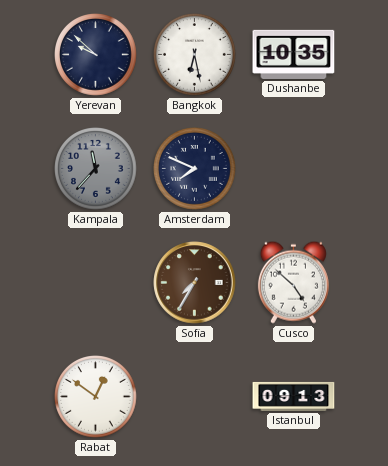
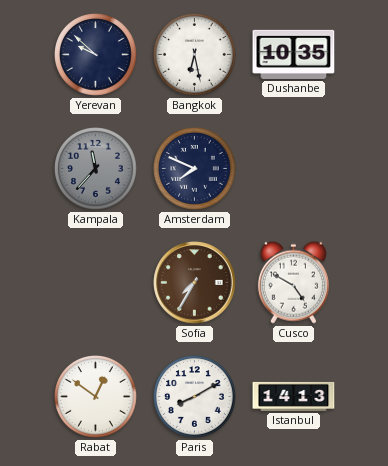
Cusco: 4:52 -> 4:50 (293, 282)
Paris: none -> 8:10 (195, 397)
Istanbul: 09:13 -> 14:13 (294, 396)
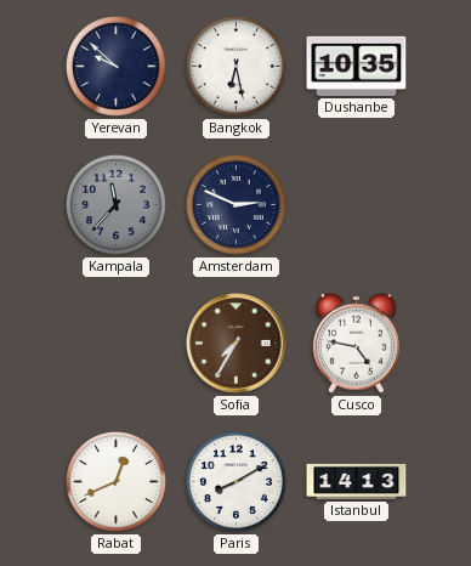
Amsterdam: 7:49 -> 2:49 (237, 205)
Cusco: 4:50 -> 4:47 (356, 343)
Rabat: 12:51 -> 12:41 (117, 482)
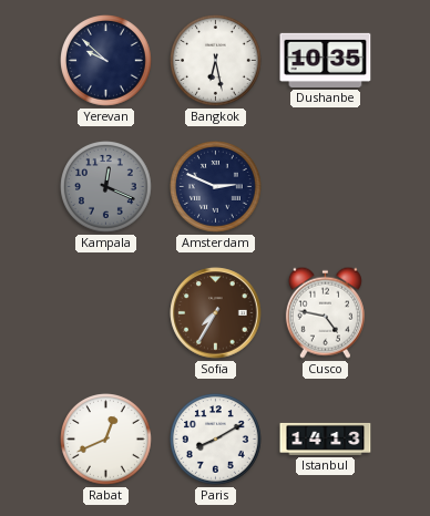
Kampala: 11:37 -> 12:19 (106, 187)
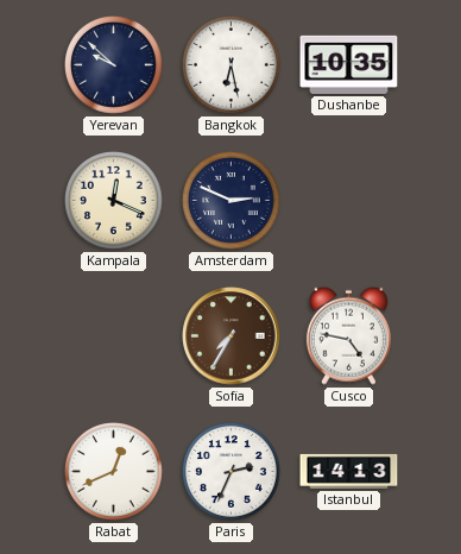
Kampala dial: grey -> cream (114, 201)
Paris: 8:10 -> 2:34 (232, 472)
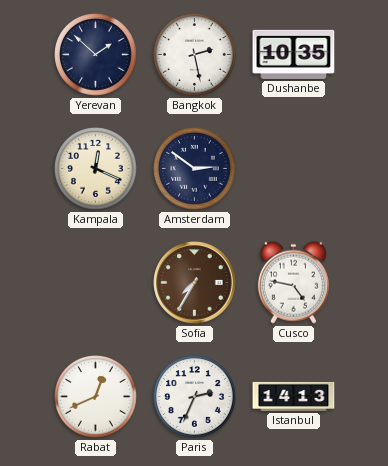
Yerevan: 9:52 -> 1:52 (96, 55)
Bangkok: 6:28 -> 2:28 (195, 55)
Amsterdam: 2:49 -> 2:51 (195, 169)
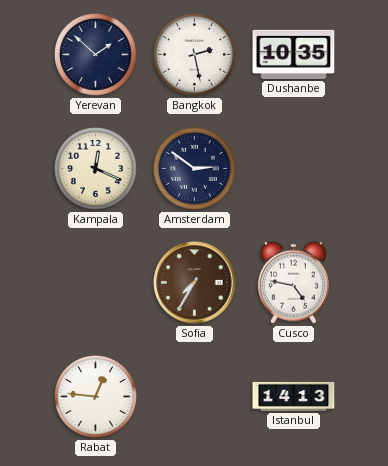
Rabat: 12:41 -> 12:46 (96, 397)
Paris: 2:34 -> none (195, 397)
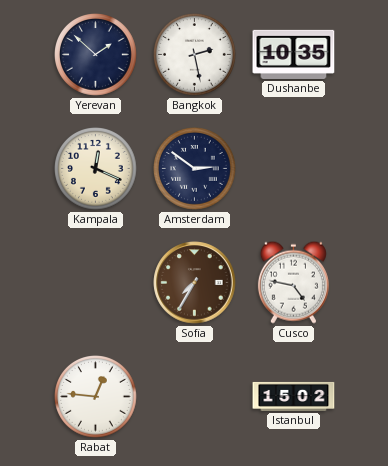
Istanbul: 14:13 -> 15:02 (294, 396)
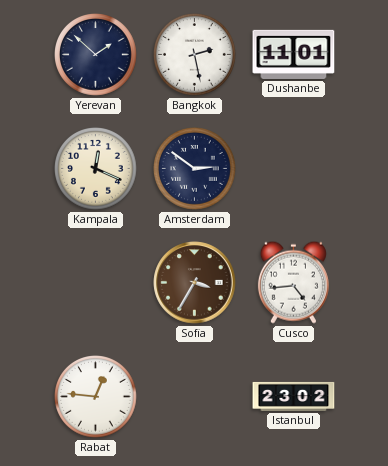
Dushanbe: 10:35 -> 11:01 (294, 54)
Sofia: 7:35 -> 3:35 (195, 283)
Cusco: 4:47 -> 4:44 (293, 282)
Istanbul: 15:02 -> 23:02 (294, 396)
